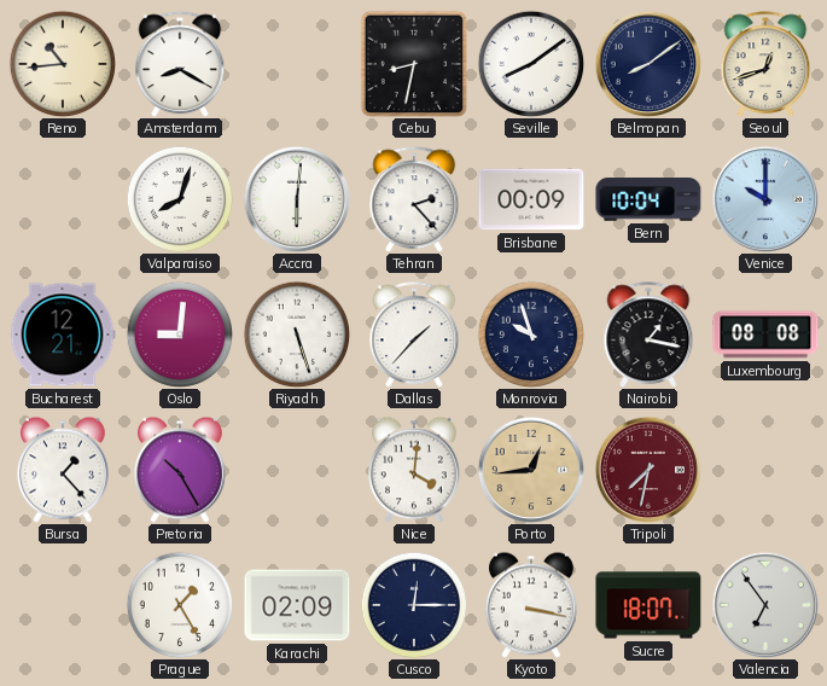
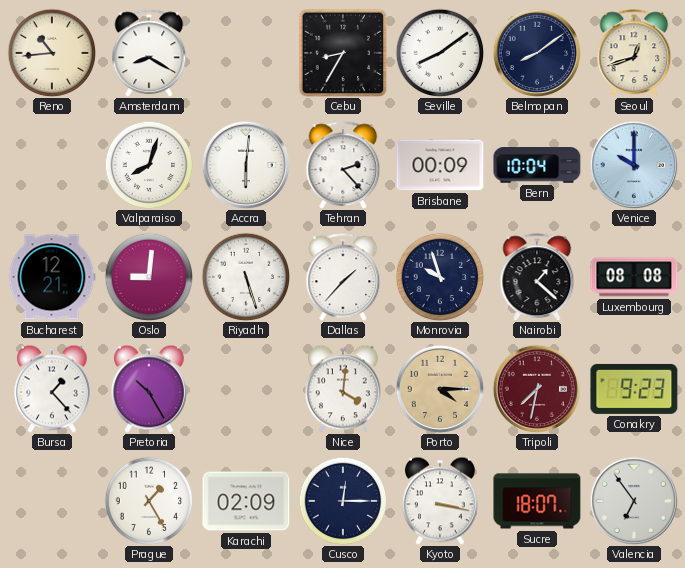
Cebu: 8:32 -> 8:35 (343, 53)
Nairobi: 1:17 -> 1:22 (537, 277)
Porto: 12:44 -> 4:15 (440, 389)
Conakry: none -> 9:23 (634, 389)
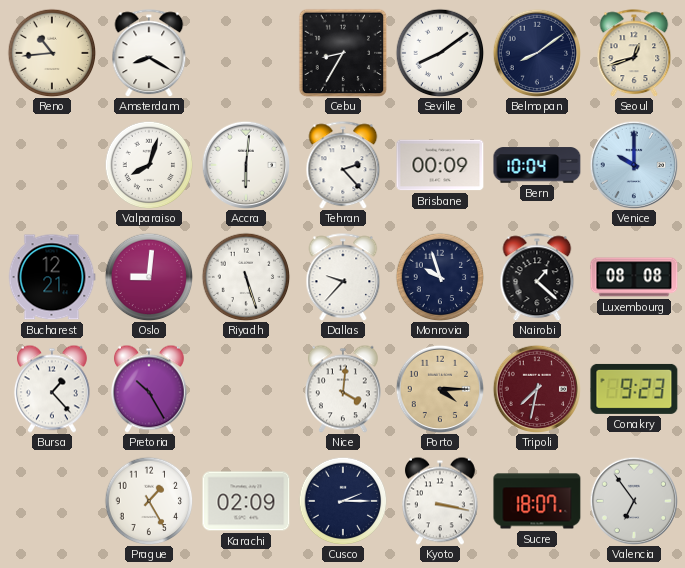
Dallas: 1:37 -> 9:37 (343, 277)
Cusco: 12:15 -> 2:15 (343, 501)
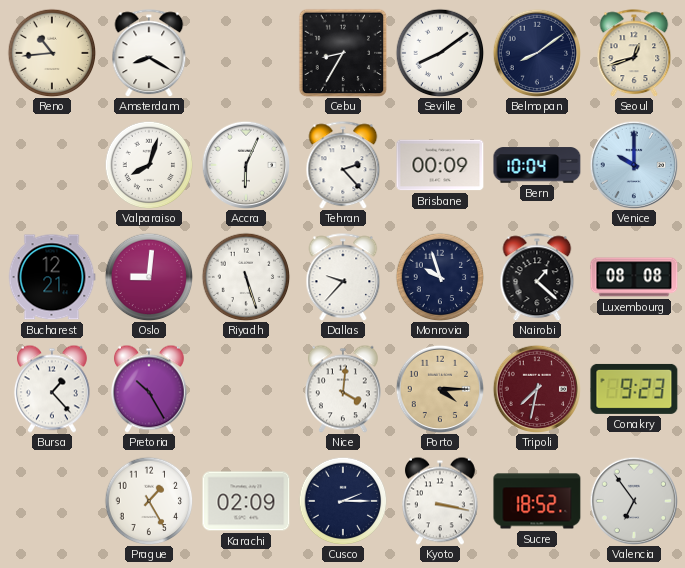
Accra: 6:01 -> 6:04 (246, 165)
Sucre: 18:07 -> 18:52 (537, 501)
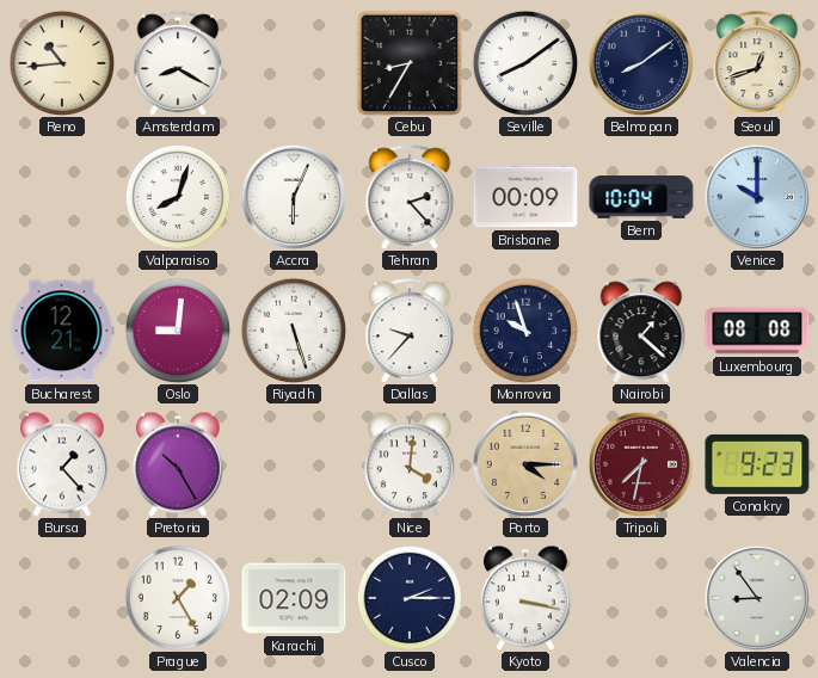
Sucre: 18:52 -> none (537, 501)
Valencia: 6:54 -> 8:54 (757, 598)
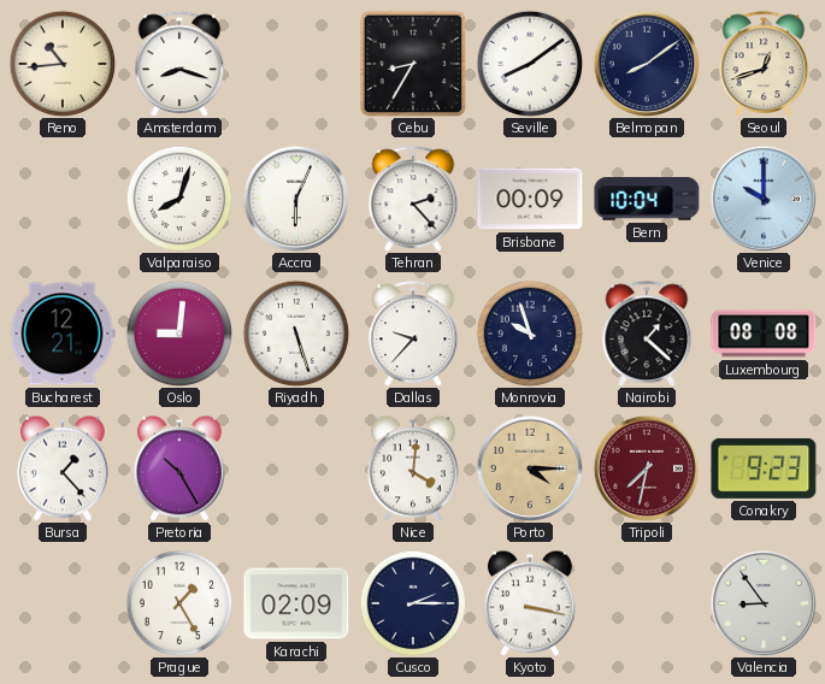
Amsterdam: 8:20 -> 8:18 (179, 64)
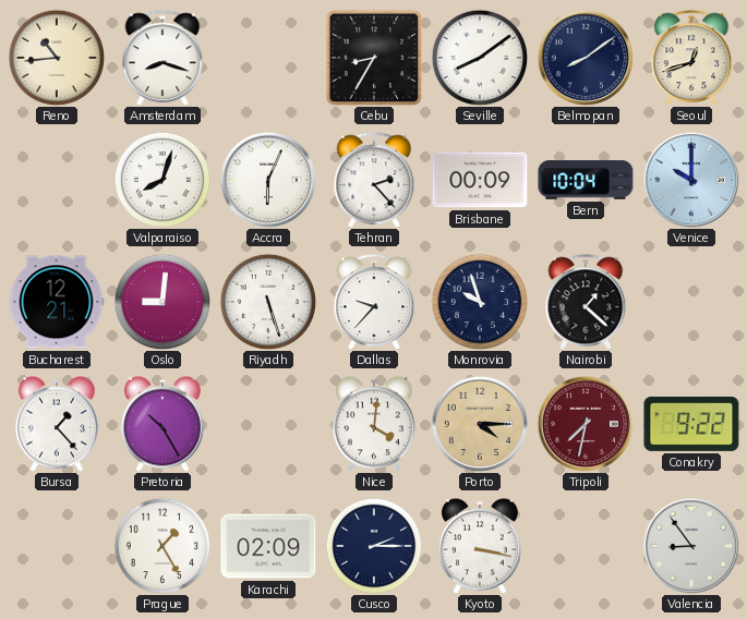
Luxembourg: 08:08 -> none (764, 334)
Conakry: 9:23 -> 9:22 (691, 424)
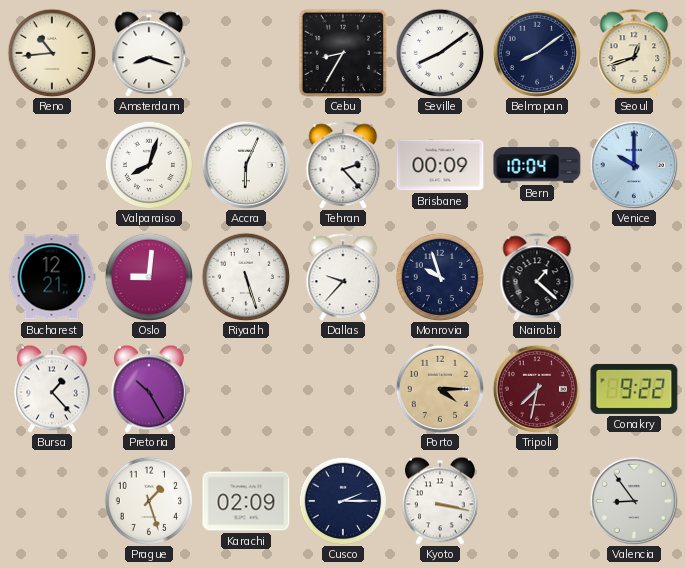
Nice: 4:01 -> none (374, 424)
Prague: 1:25 -> 1:27 (149, 501)
